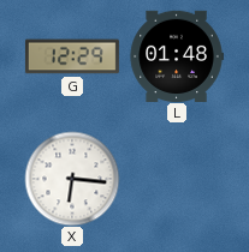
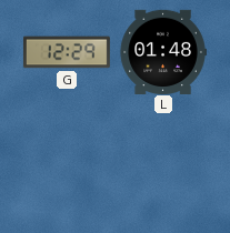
X: 6:16 -> none (72, 179)
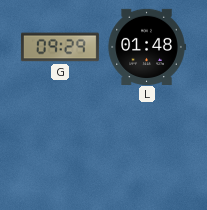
G: 12:29 -> 09:29 (60, 47)
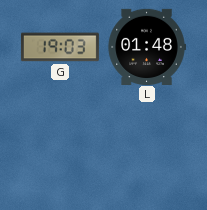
G: 09:29 -> 19:03 (60, 47)
